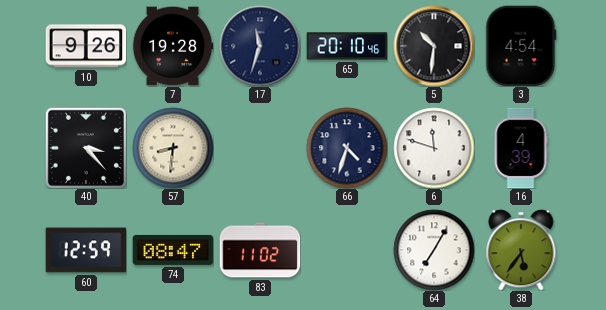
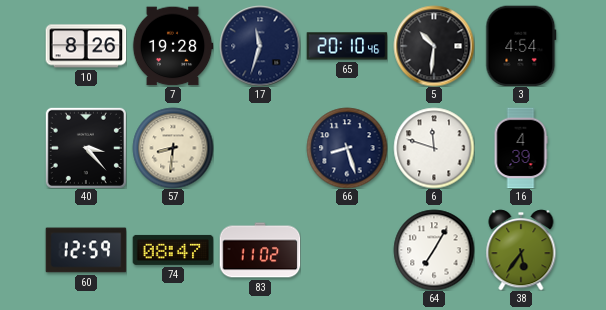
10: 9:26 -> 8:26 (86, 46)
66: 4:33 -> 8:27 (347, 148)
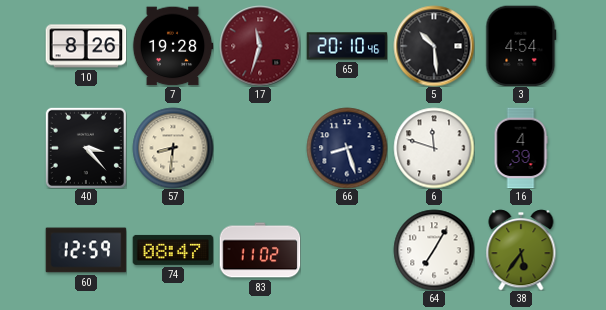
17 dial: navy -> burgundy (260, 46)
5: 10:31 -> 10:29 (434, 46)
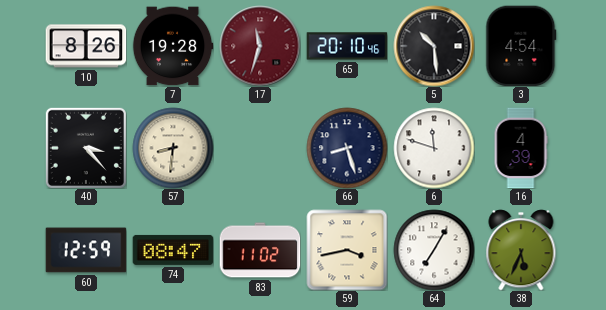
59: none -> 3:43 (347, 250)
38: 5:36 -> 5:34 (521, 250)
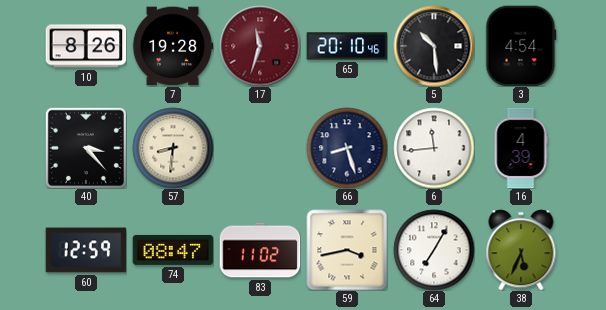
6: 11:48 -> 11:44 (434, 148)
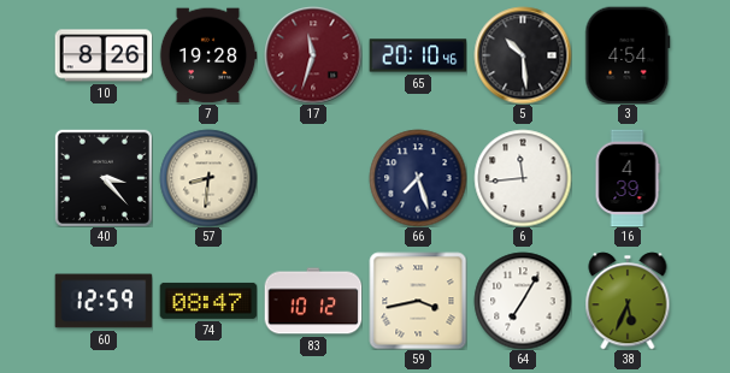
66: 8:27 -> 7:27 (418, 178)
83: 11:02 -> 10:12 (313, 301)
